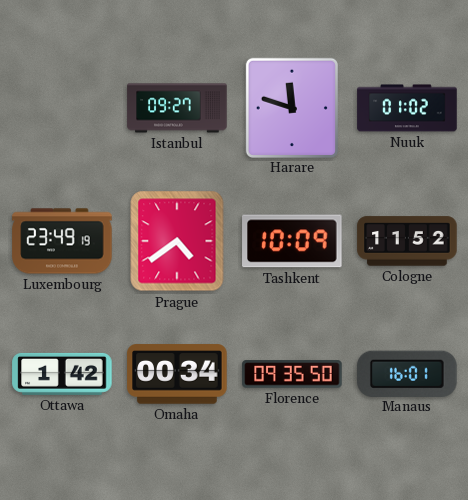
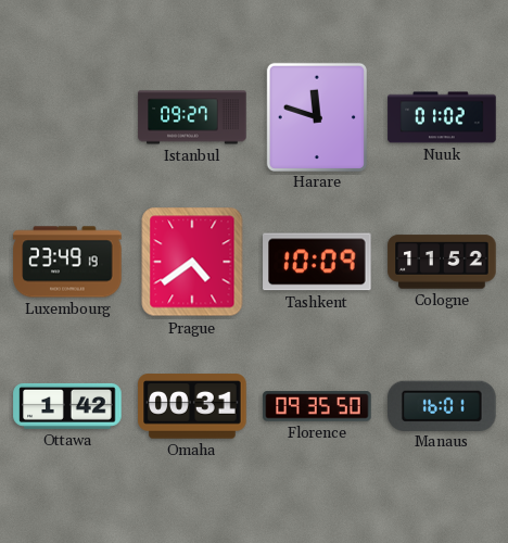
Omaha: 00:34 -> 00:31 (192, 406)
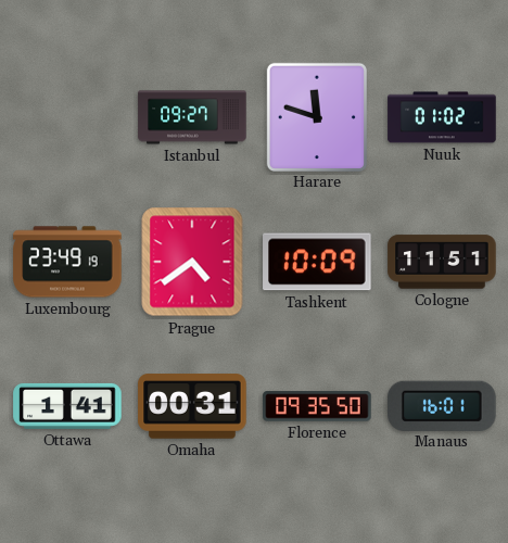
Cologne: 11:52 -> 11:51 (442, 262)
Ottawa: 1:42 -> 1:41 (67, 406)
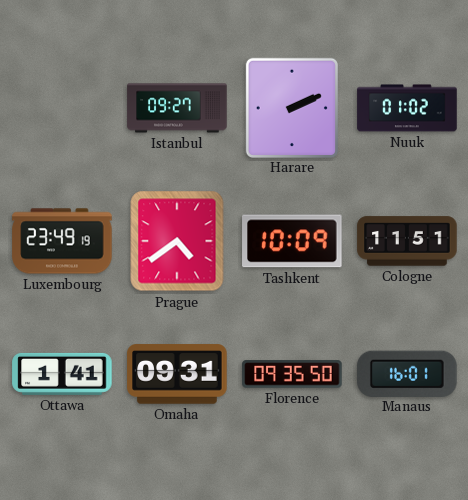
Harare: 11:48 -> 2:11 (292, 107)
Omaha: 00:31 -> 09:31 (177, 374)
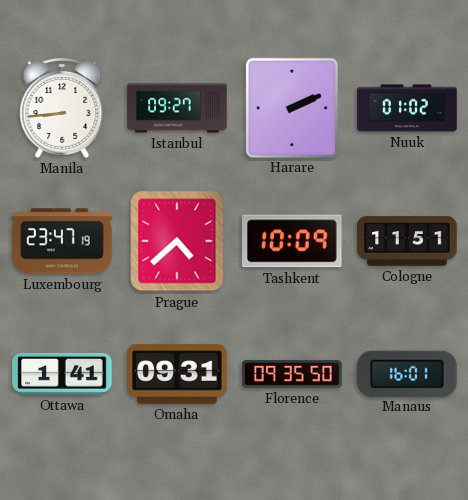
Manila: none -> 8:44 (62, 108)
Luxembourg: 23:49 -> 23:47 (62, 241)
Prague: 4:39 -> 4:38 (177, 241)
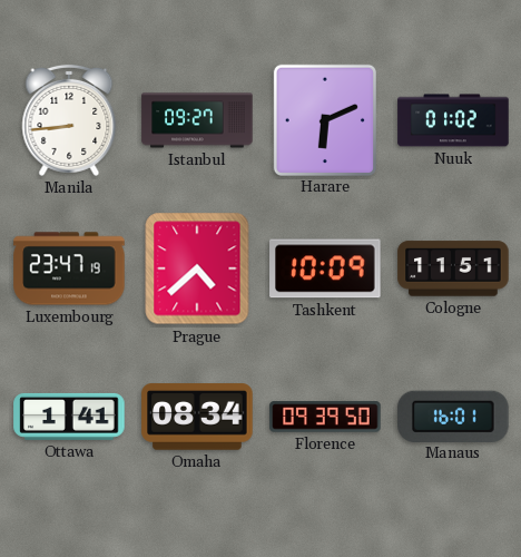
Harare: 2:11 -> 6:11 (325, 119)
Omaha: 09:31 -> 08:34 (197, 417)
Florence: 09:35 -> 09:39 (325, 417)
